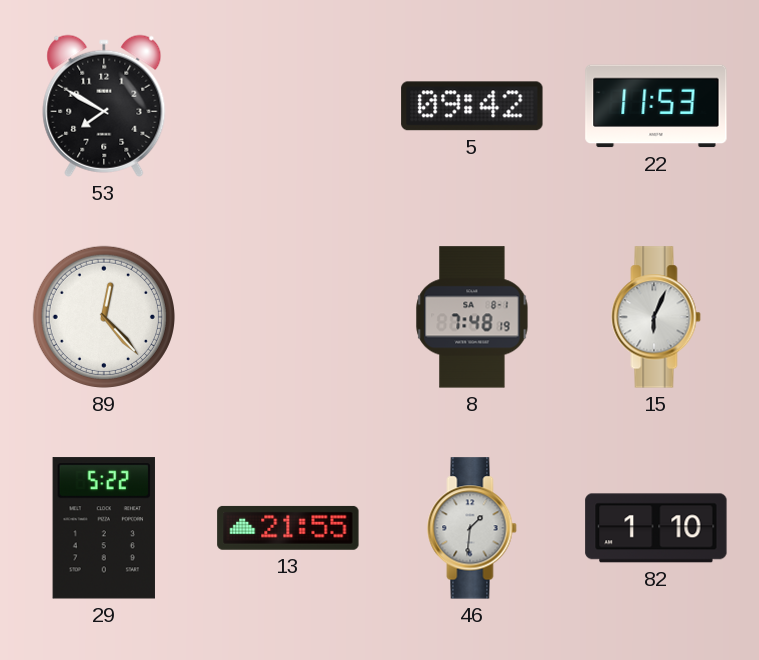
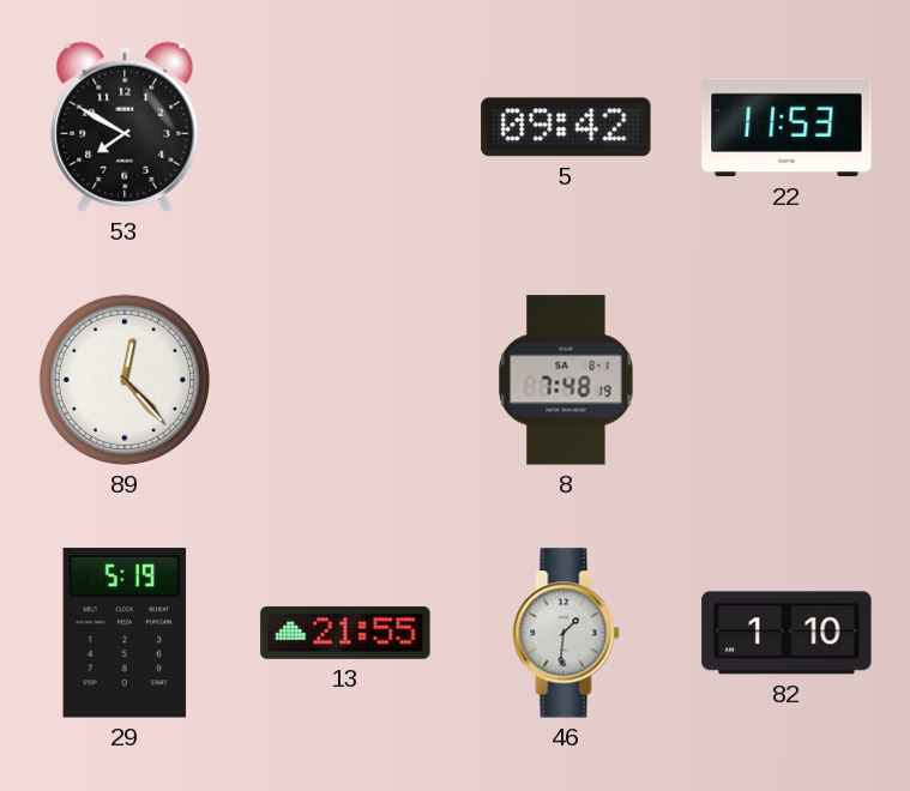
15: 6:04 -> none (656, 317)
29: 5:22 -> 5:19 (125, 633)
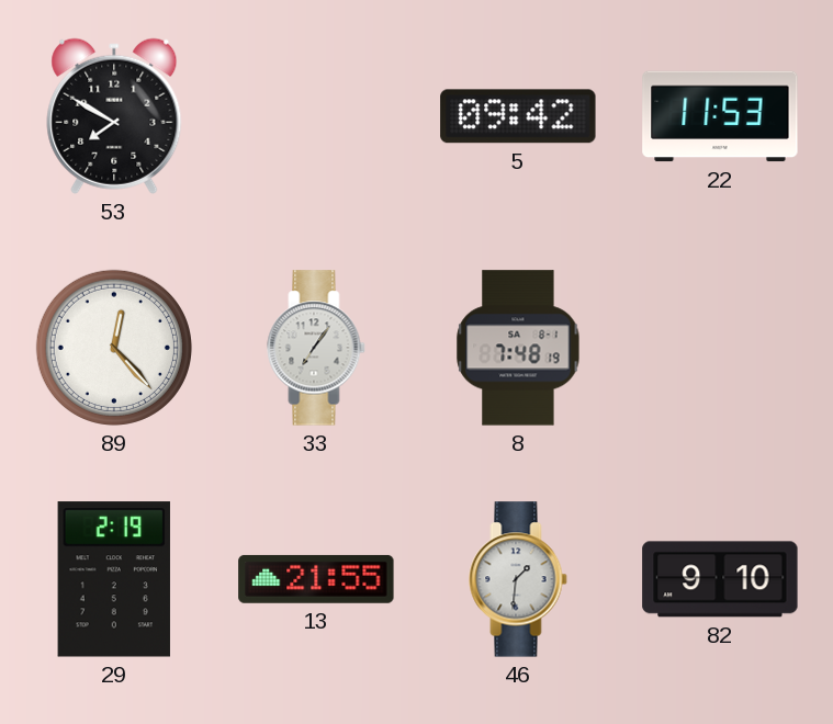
33: none -> 7:06 (316, 348)
29: 5:19 -> 2:19 (114, 579)
82: 1:10 -> 9:10 (720, 579)
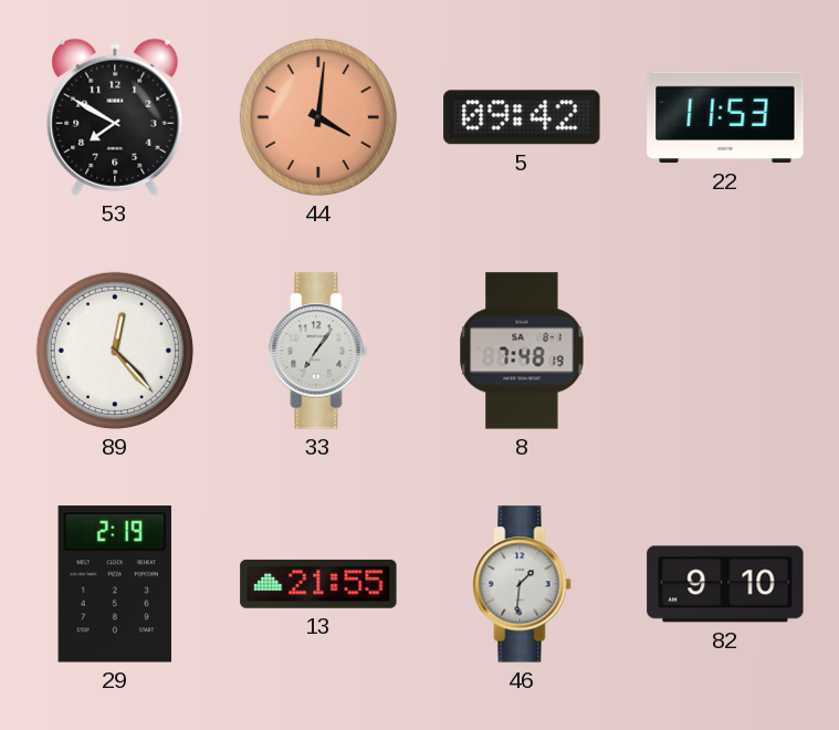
44: none -> 4:01 (318, 117)
